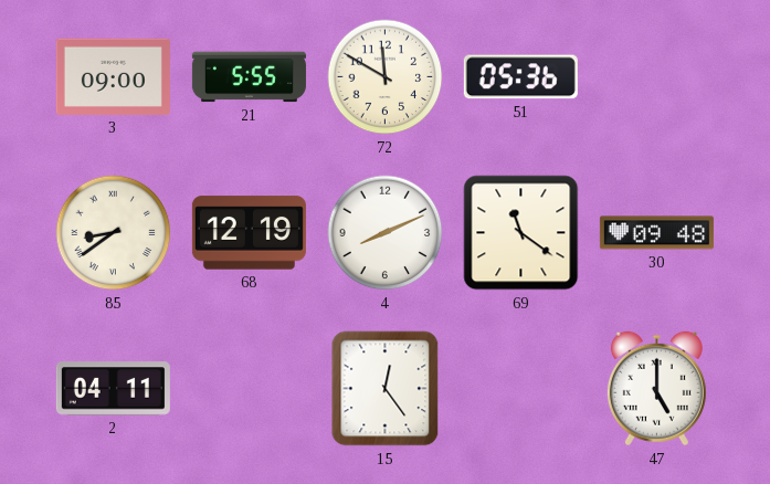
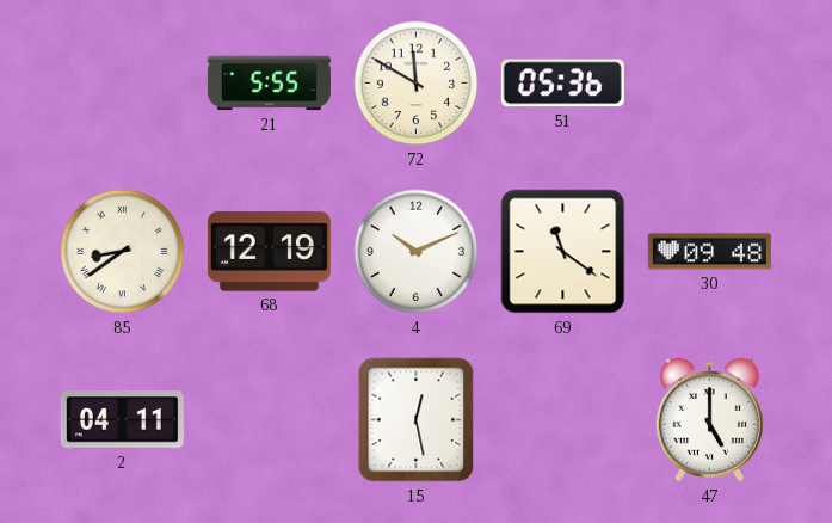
3: 09:00 -> none (113, 76)
4: 8:11 -> 10:11 (417, 252)
15: 12:24 -> 12:28 (417, 420)
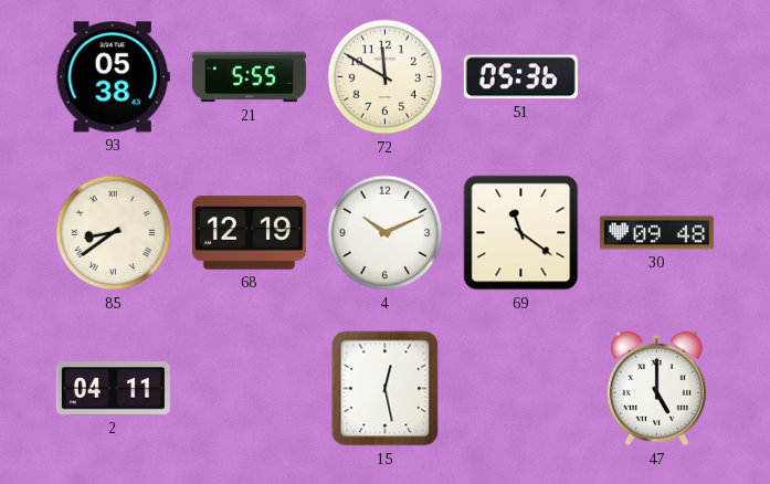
93: none -> 05:38 (113, 77)
